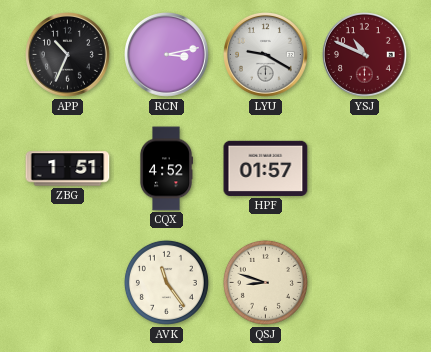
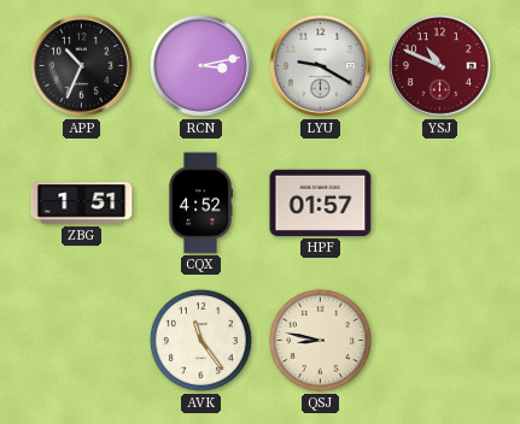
QSJ: 8:48 -> 8:47 (320, 340)
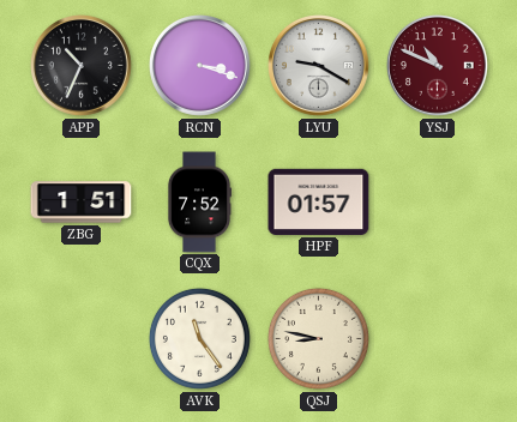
RCN: 3:13 -> 3:18 (200, 66)
CQX: 4:52 -> 7:52 (198, 203)
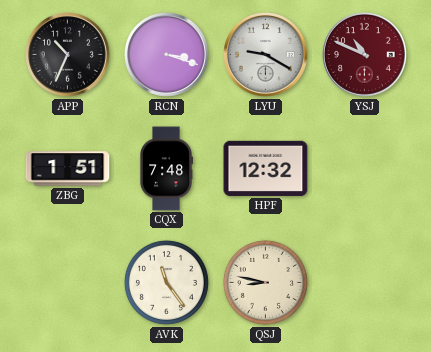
CQX: 7:52 -> 7:48 (165, 169)
HPF: 01:57 -> 12:32 (266, 168)
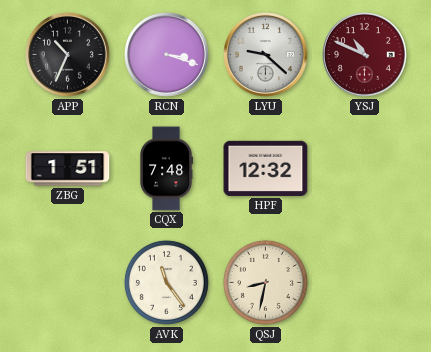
LYU: 9:20 -> 9:22 (266, 55)
QSJ: 8:47 -> 8:32 (265, 282)
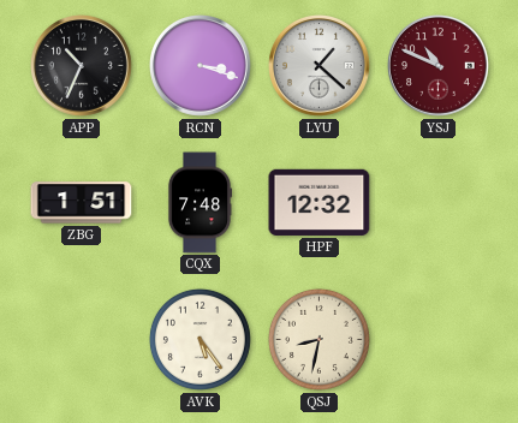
LYU: 9:22 -> 1:22 (320, 66)
AVK: 11:24 -> 5:24 (200, 339)
